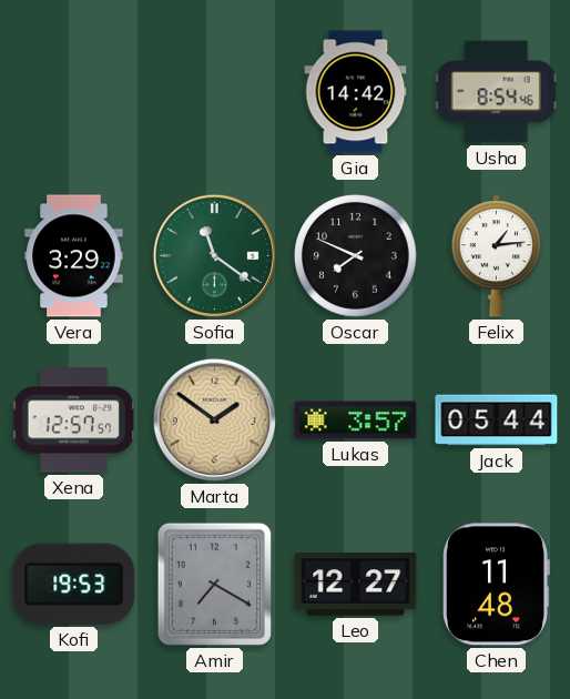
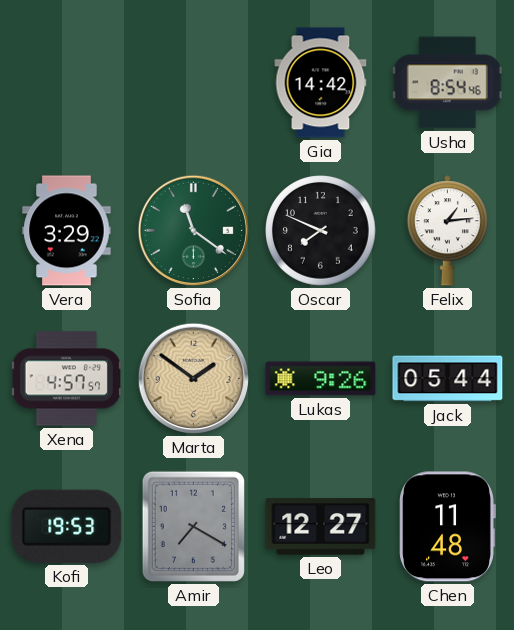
Xena: 12:57 -> 4:57 (66, 379)
Lukas: 3:57 -> 9:26 (321, 379)
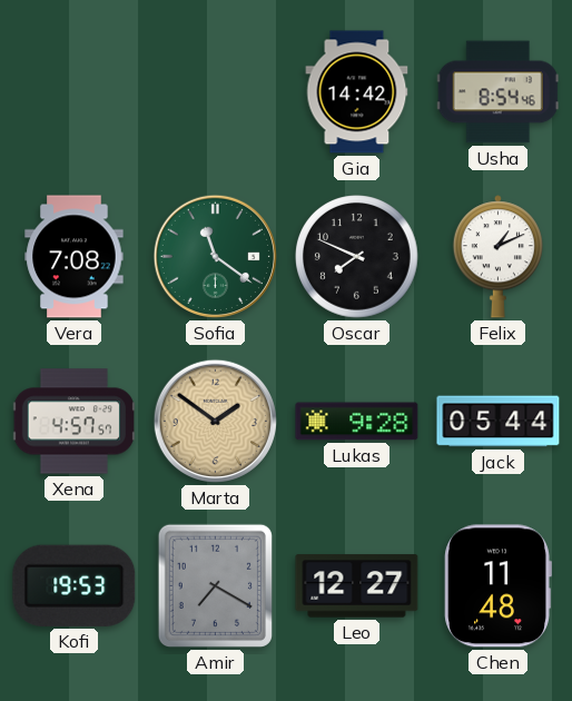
Vera: 3:29 -> 7:08 (75, 257)
Felix: 1:14 -> 1:11 (497, 257)
Lukas: 9:26 -> 9:28 (357, 422)
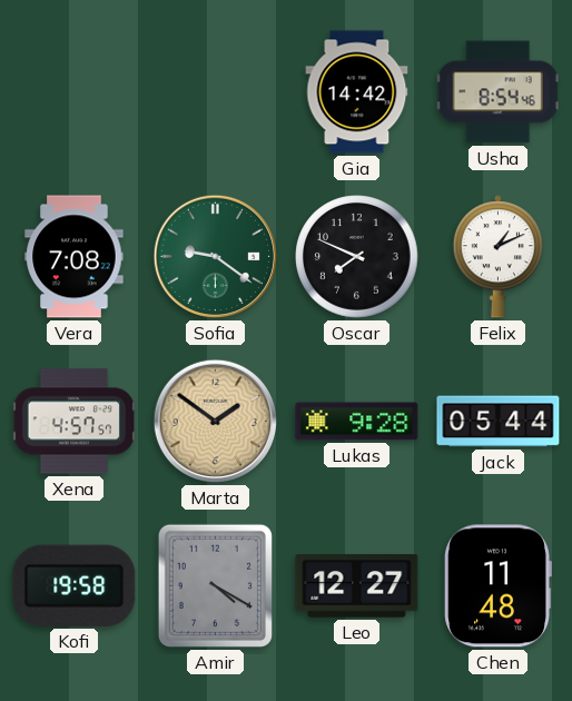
Sofia: 11:21 -> 9:21 (215, 256)
Kofi: 19:53 -> 19:58 (75, 585)
Amir: 7:20 -> 4:20 (215, 585)
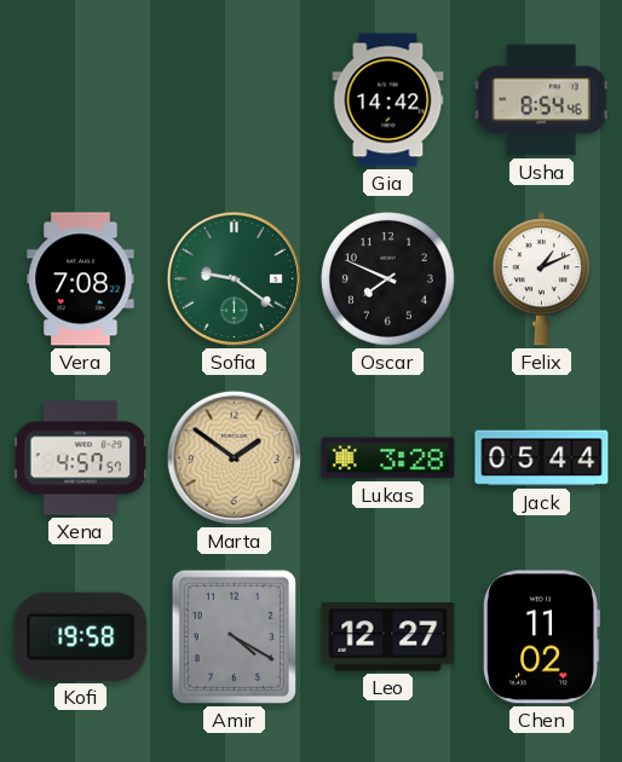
Lukas: 9:28 -> 3:28 (388, 458)
Chen: 11:48 -> 11:02 (541, 637)
